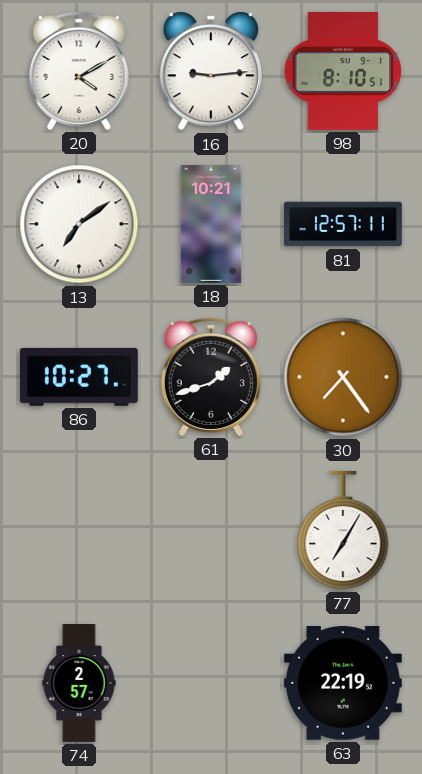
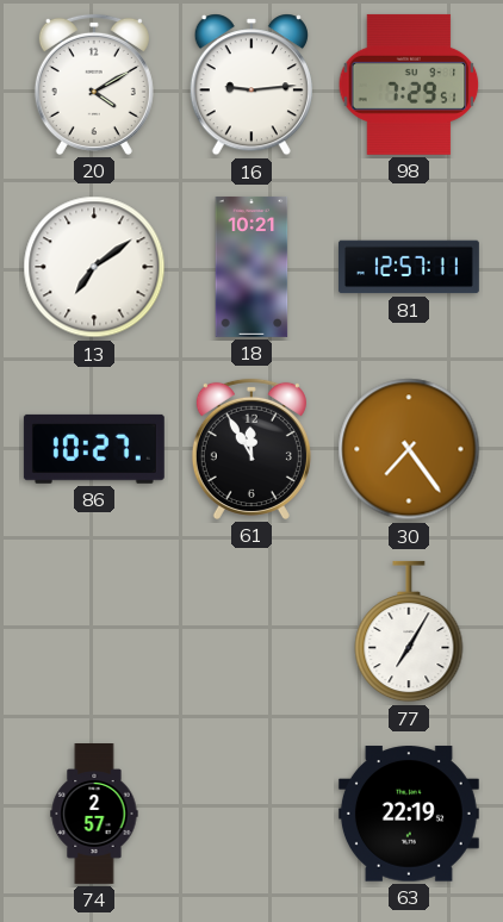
98: 8:10 -> 7:29 (409, 85)
61: 1:42 -> 11:55 (251, 449)
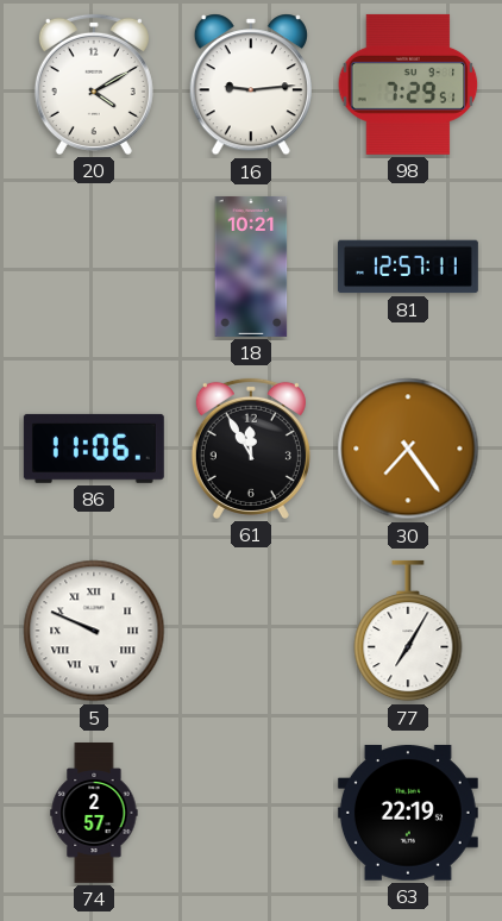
13: 7:09 -> none (94, 267)
86: 10:27 -> 11:06 (94, 449)
5: none -> 9:49 (94, 631)
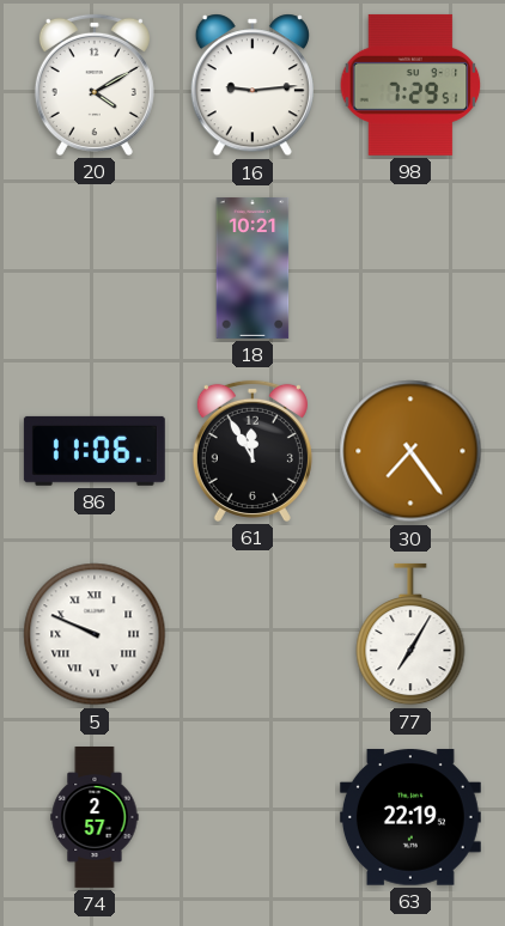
81: 12:57 -> none (408, 267)
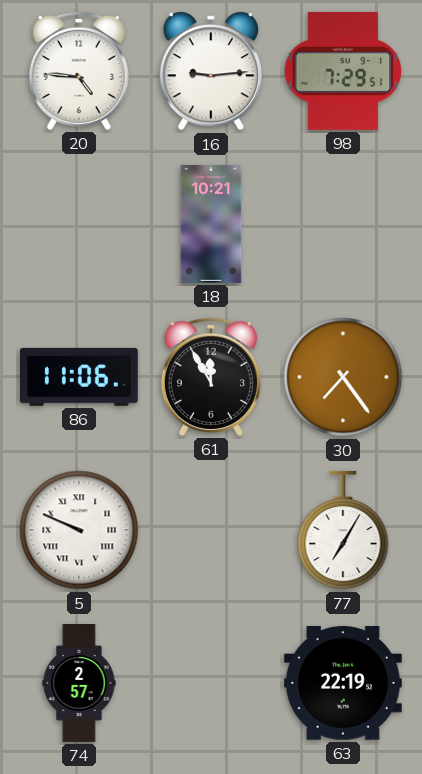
20: 4:10 -> 4:46 (79, 71)
